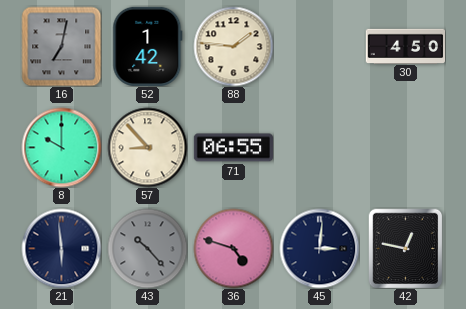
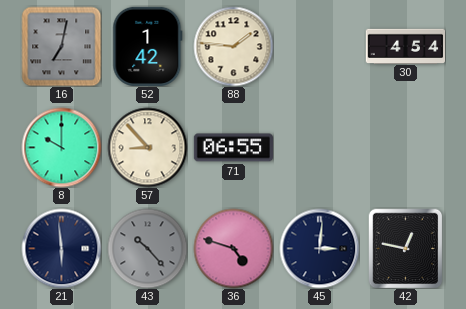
30: 4:50 -> 4:54 (405, 46)
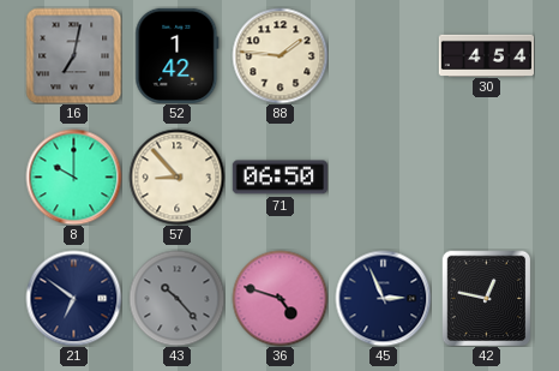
71: 06:55 -> 06:50 (279, 178)
21: 5:59 -> 6:51 (73, 298)
45: 3:01 -> 2:56 (383, 298)
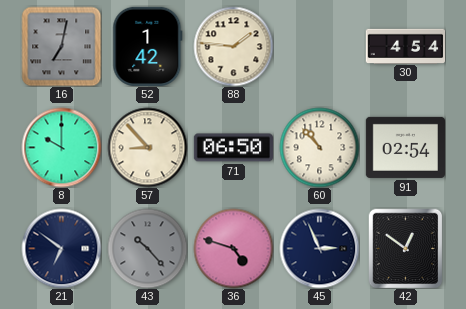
60: none -> 10:53 (319, 147)
91: none -> 02:54 (405, 147)
42: 12:47 -> 12:51 (406, 248)
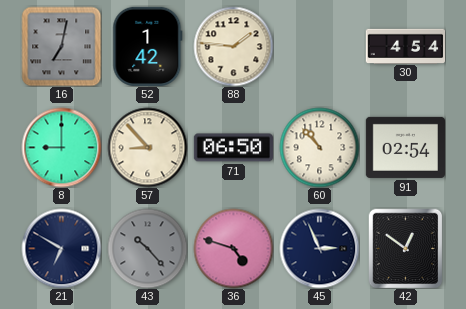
8: 10:00 -> 9:00 (61, 147)
21: 6:51 -> 6:50 (61, 248)
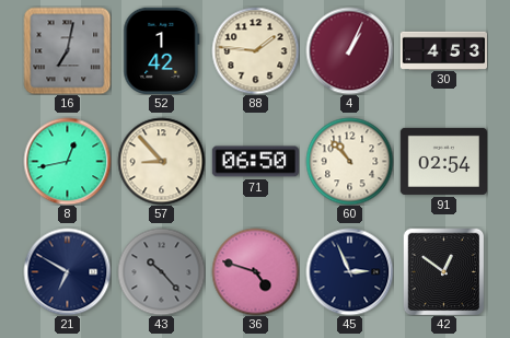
4: none -> 1:04 (349, 50)
30: 4:54 -> 4:53 (443, 50)
8: 9:00 -> 12:43 (67, 161)
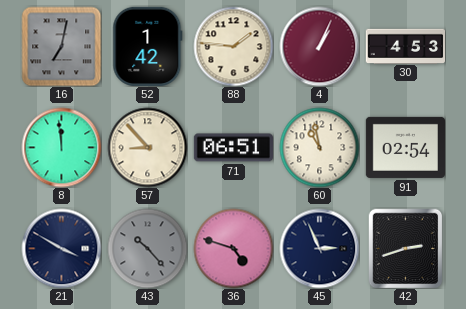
8: 12:43 -> 11:59 (61, 147)
71: 06:50 -> 06:51 (233, 148)
60: 10:53 -> 10:58 (319, 147)
21: 6:50 -> 3:50 (61, 248)
42: 12:51 -> 2:42 (406, 248)
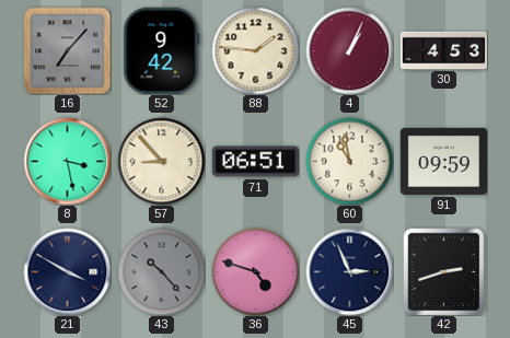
16: 7:02 -> 7:07 (67, 50)
52: 1:42 -> 9:42 (162, 50)
8: 11:59 -> 3:28 (67, 161)
91: 02:54 -> 09:59 (443, 161)
